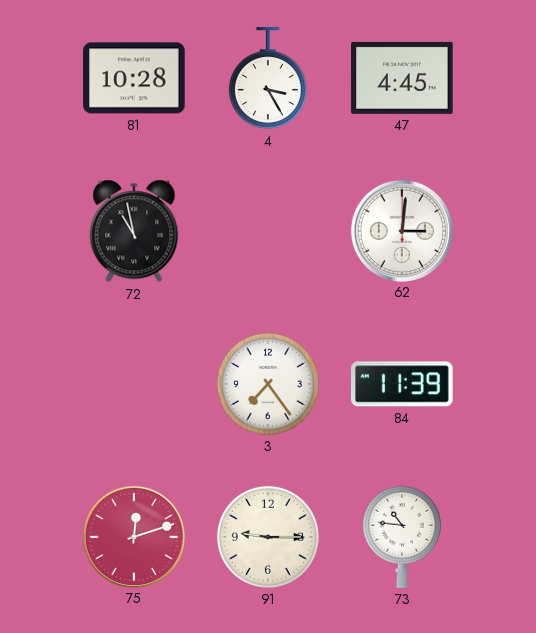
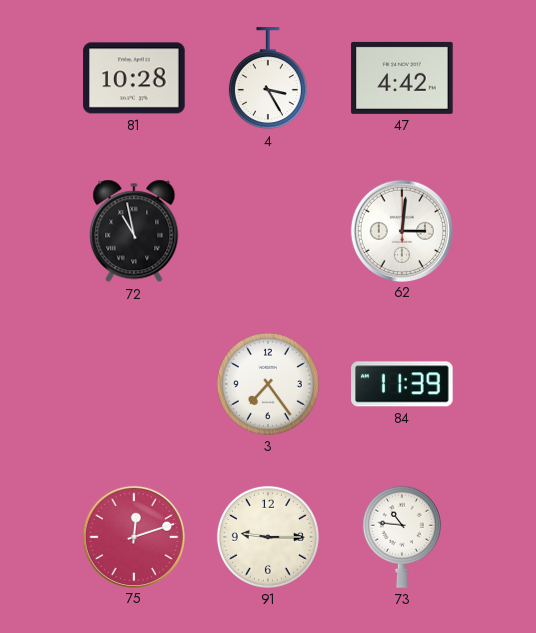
47: 4:45 -> 4:42 (402, 78)
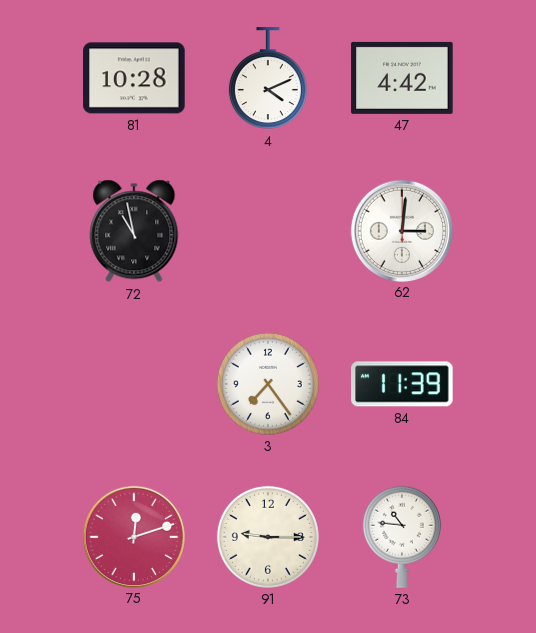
4: 3:25 -> 4:11 (268, 79)
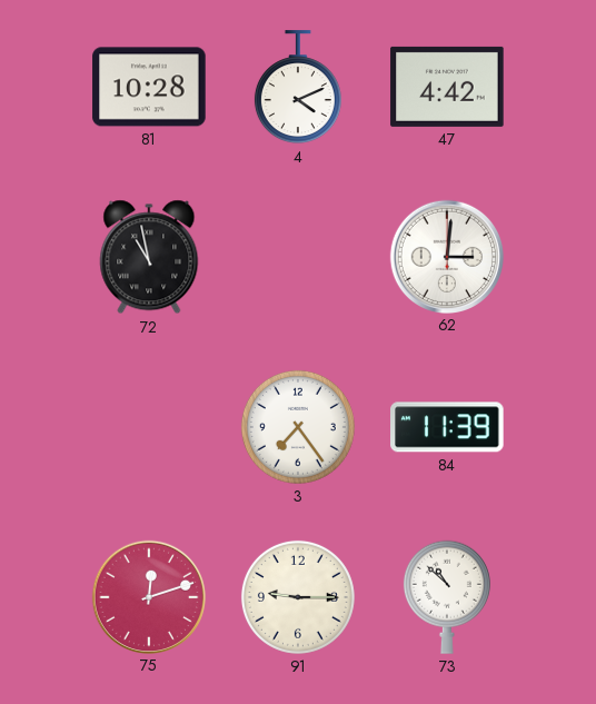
73: 10:46 -> 10:52 (447, 597)
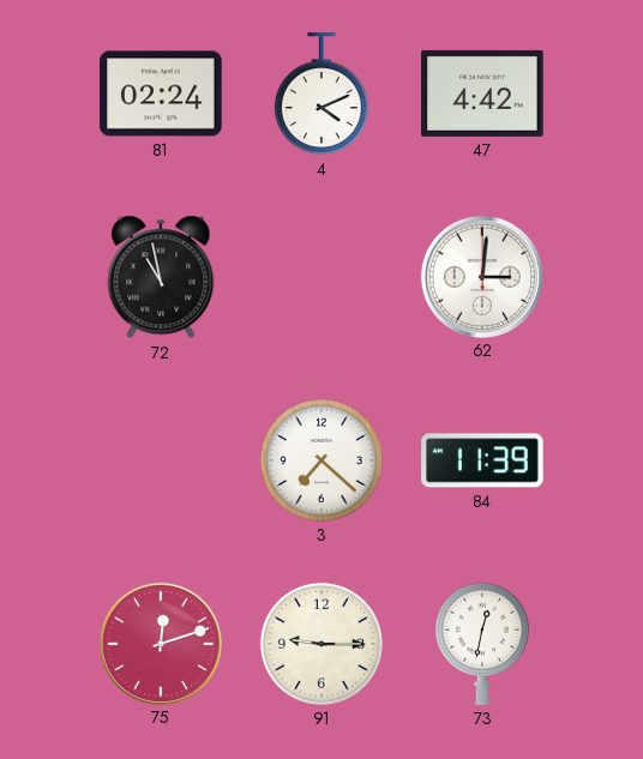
81: 10:28 -> 02:24 (161, 94)
3: 7:24 -> 7:22 (321, 460)
73: 10:52 -> 12:32 (482, 644)
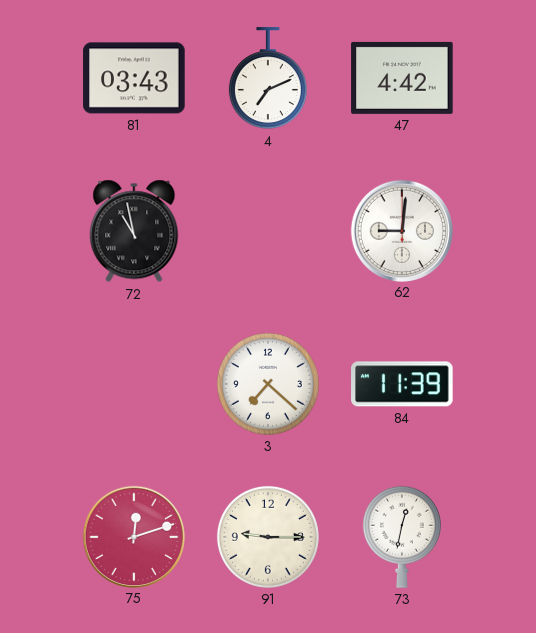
81: 02:24 -> 03:43 (134, 78)
4: 4:11 -> 7:11 (268, 79)
62: 3:01 -> 9:01 (401, 230)
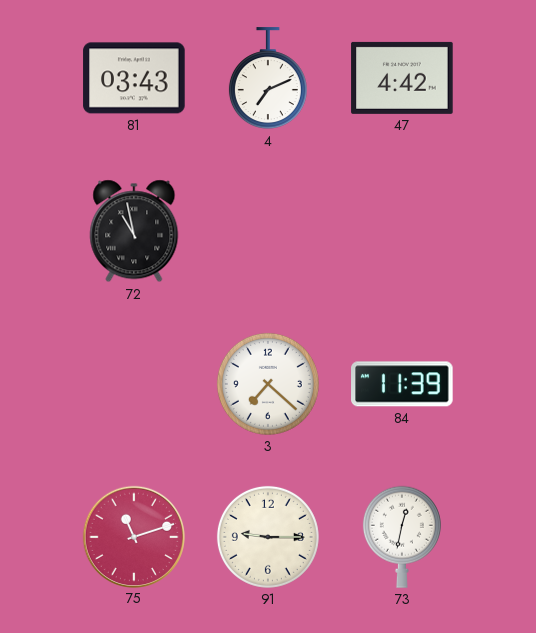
62: 9:01 -> none (401, 230)
75: 12:12 -> 11:12 (133, 536)
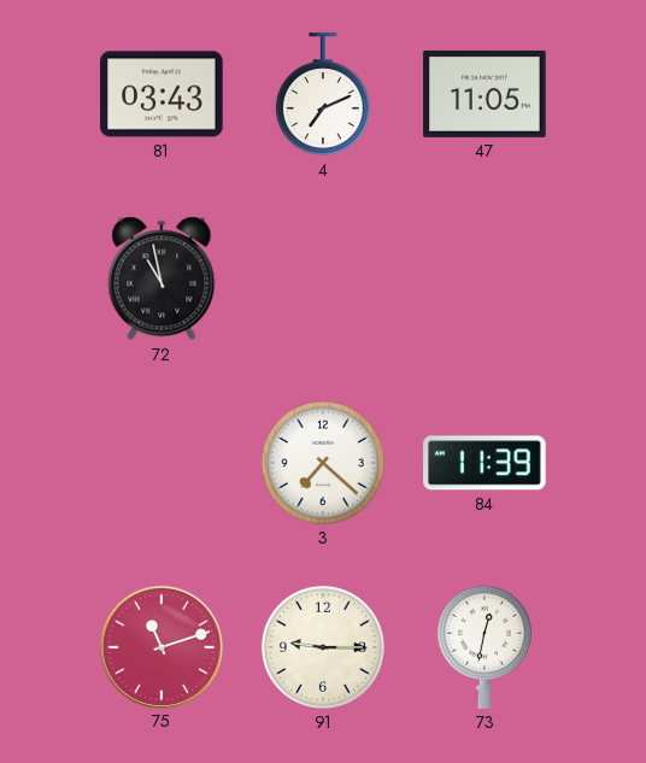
47: 4:42 -> 11:05 (485, 94)
